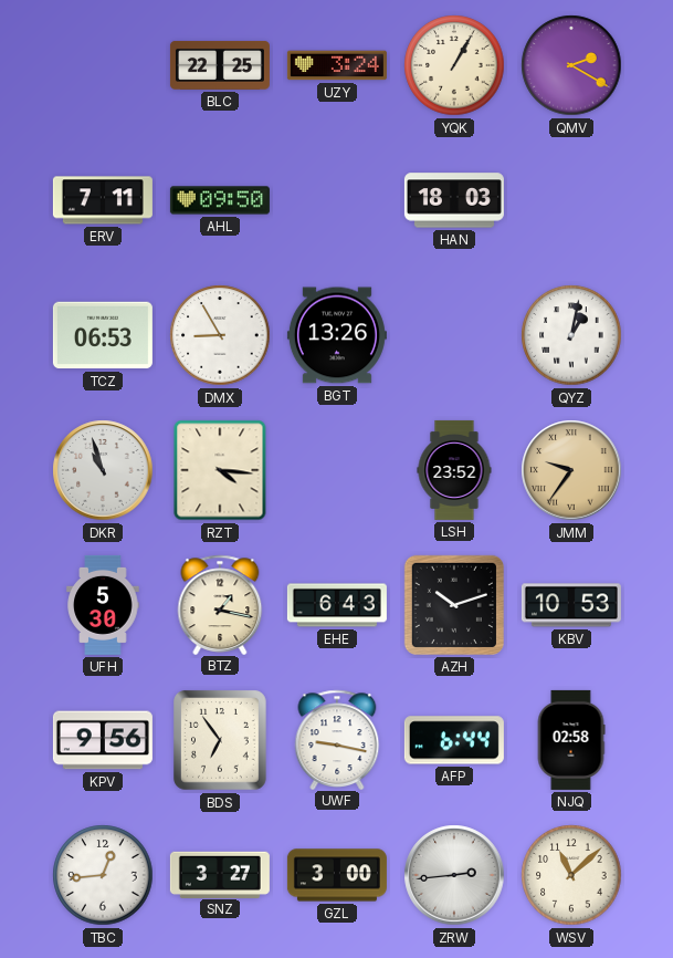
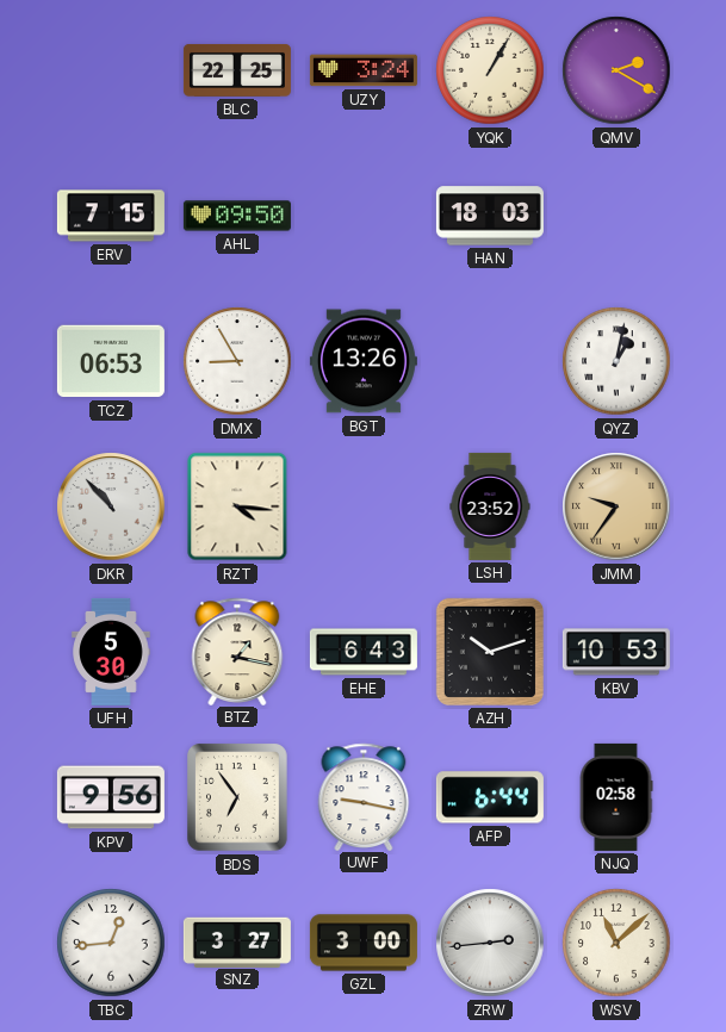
ERV: 7:11 -> 7:15 (111, 216)
DKR: 10:57 -> 10:53 (111, 506)
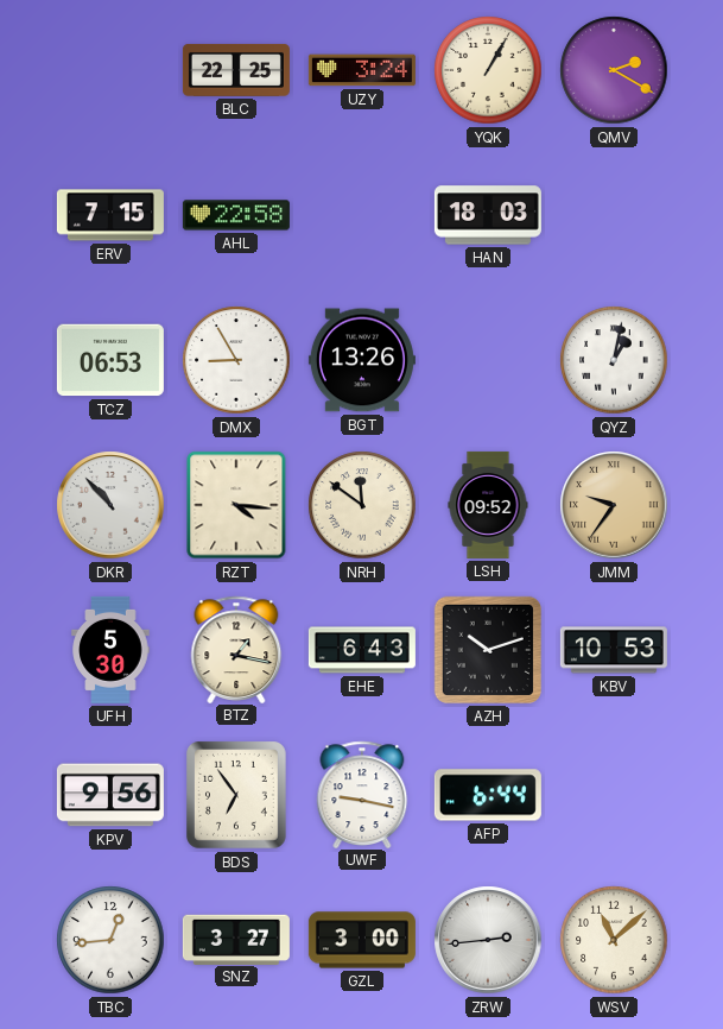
AHL: 09:50 -> 22:58 (236, 215)
NRH: none -> 11:51 (362, 505)
LSH: 23:52 -> 09:52 (488, 505)
NJQ: 02:58 -> none (616, 797)
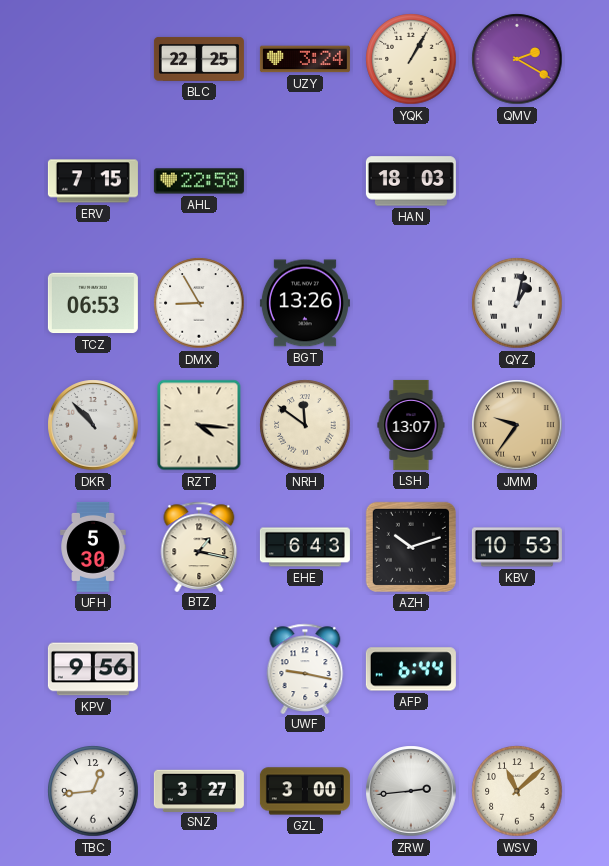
LSH: 09:52 -> 13:07 (411, 425)
BDS: 6:54 -> none (237, 795)
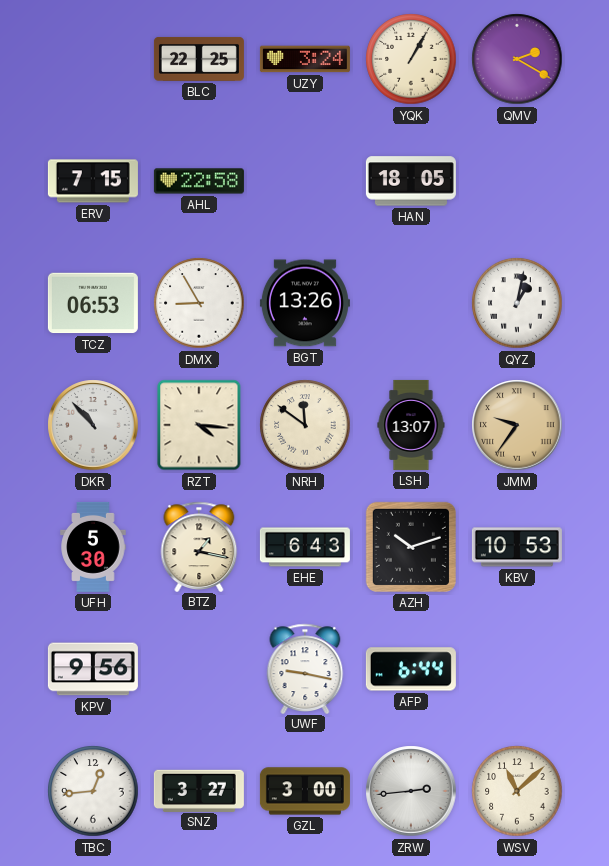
HAN: 18:03 -> 18:05 (411, 181)
